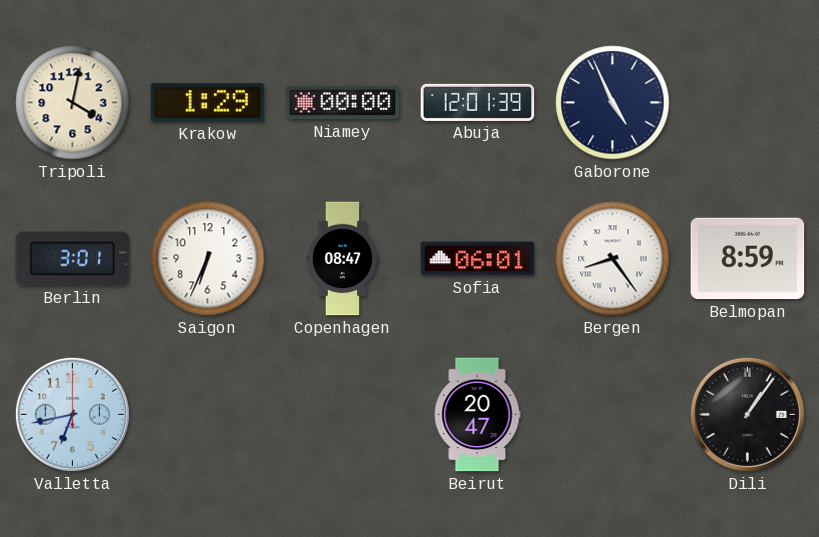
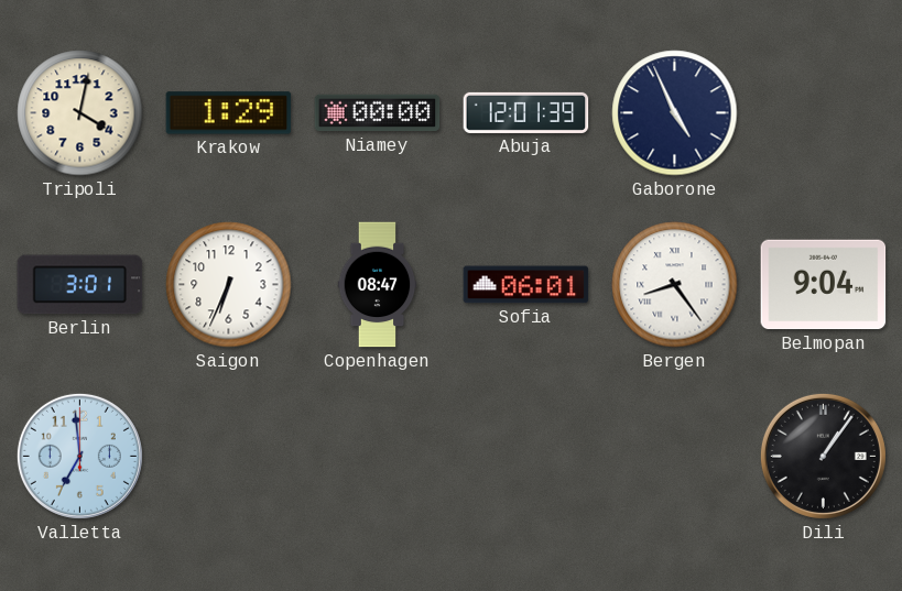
Belmopan: 8:59 -> 9:04 (824, 285)
Valletta: 6:43 -> 6:59 (79, 456)
Beirut: 20:47 -> none (477, 415)
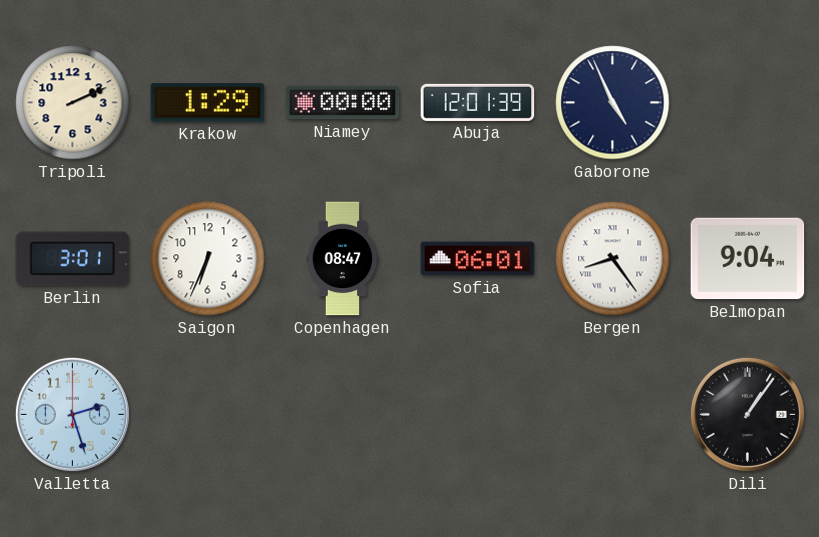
Tripoli: 4:02 -> 2:11 (73, 103)
Valletta: 6:59 -> 2:27 (72, 414)
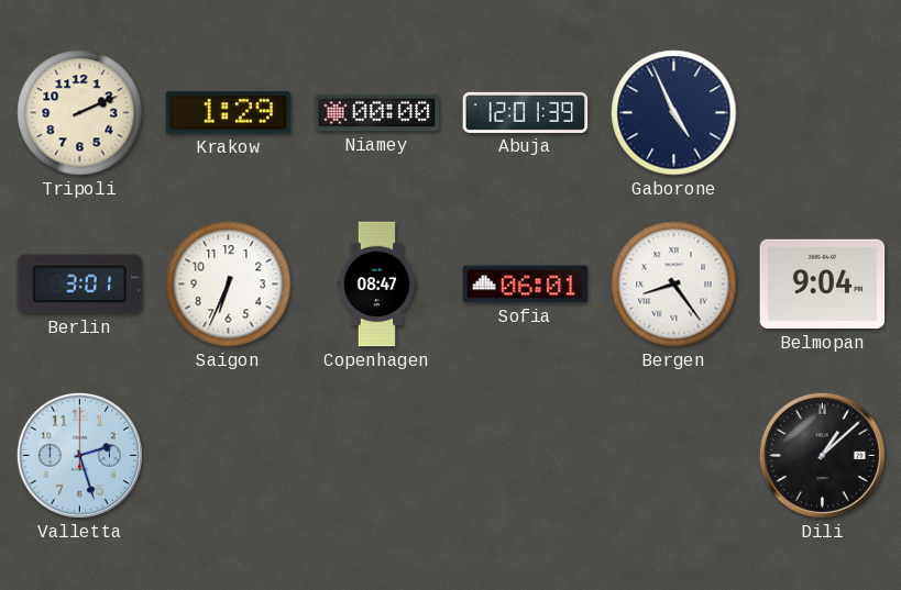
Dili: 1:06 -> 1:08 (822, 455)
